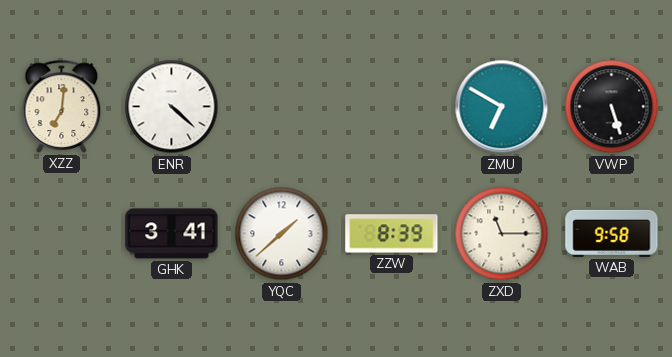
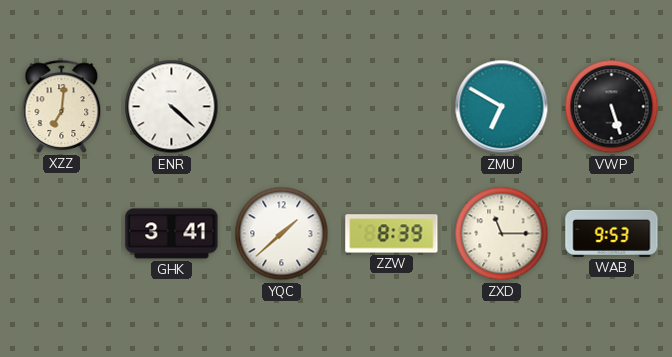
WAB: 9:58 -> 9:53 (612, 233)
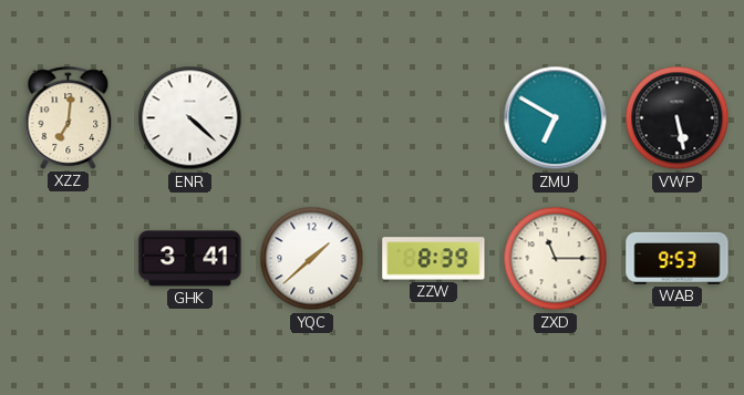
VWP: 5:27 -> 5:28 (678, 118)
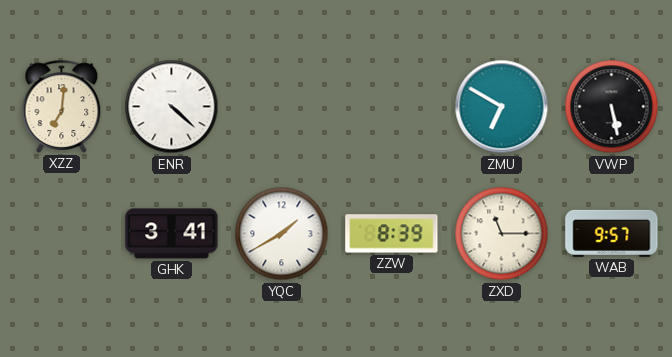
YQC: 1:38 -> 1:40 (282, 234)
WAB: 9:53 -> 9:57 (612, 233)
